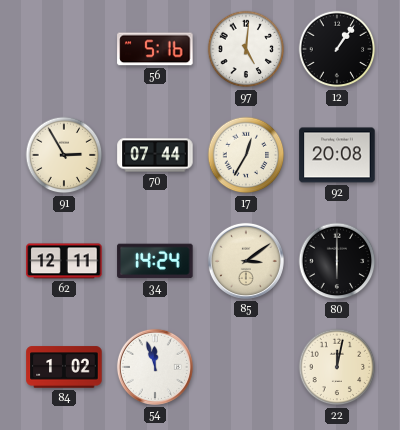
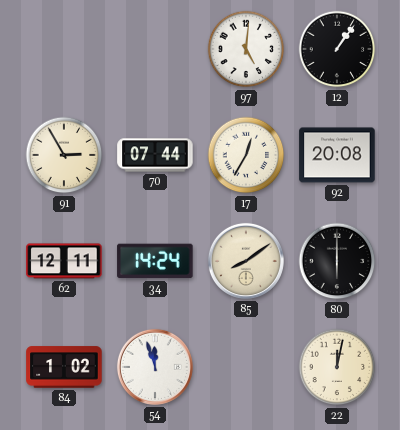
56: 5:16 -> none (155, 49)
85: 3:09 -> 8:09 (246, 261)
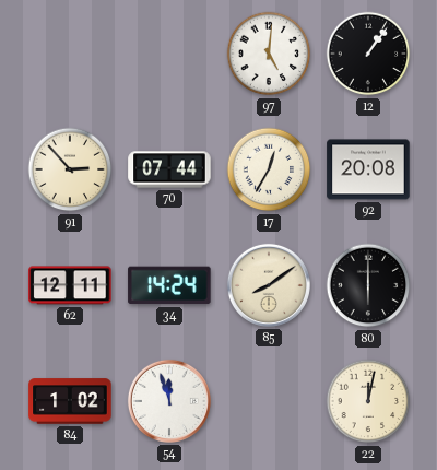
91: 2:55 -> 2:53 (70, 169)
